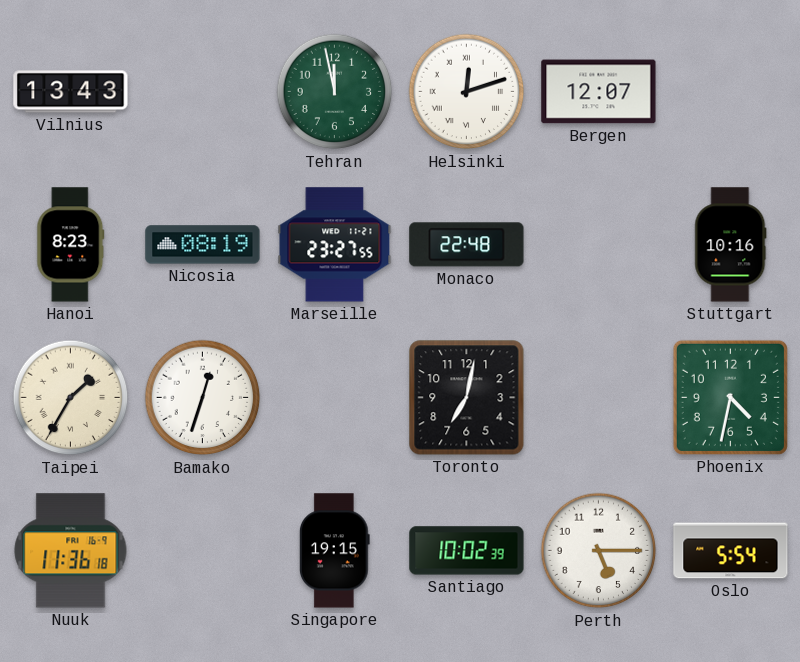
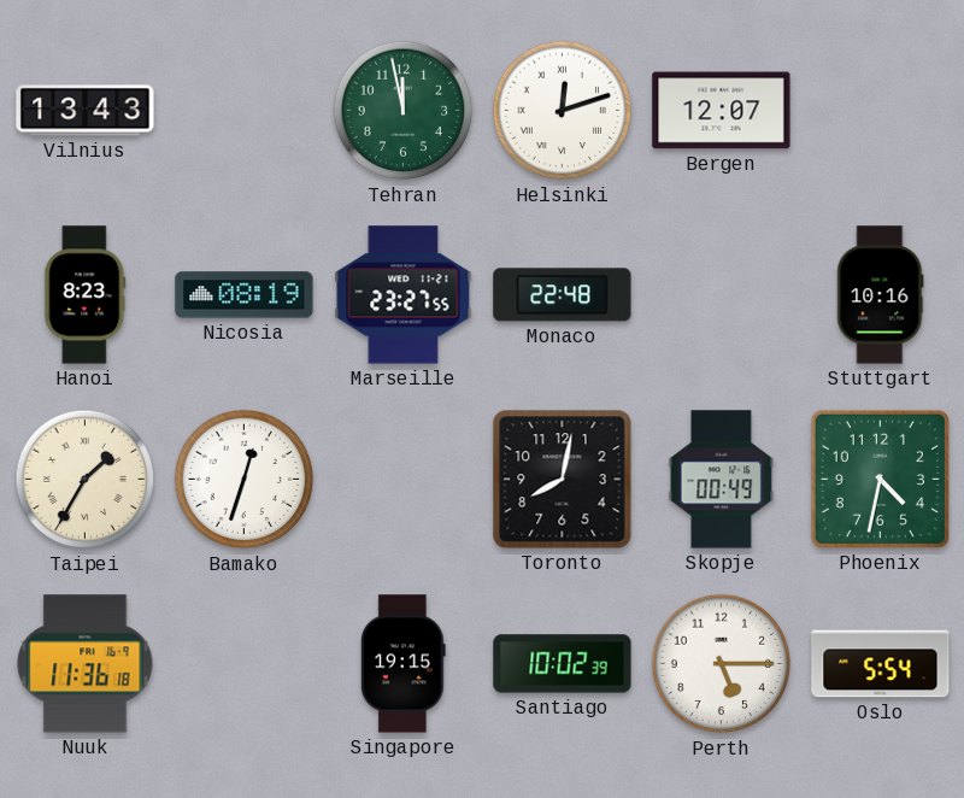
Toronto: 7:02 -> 8:02 (563, 480)
Skopje: none -> 00:49 (722, 480)
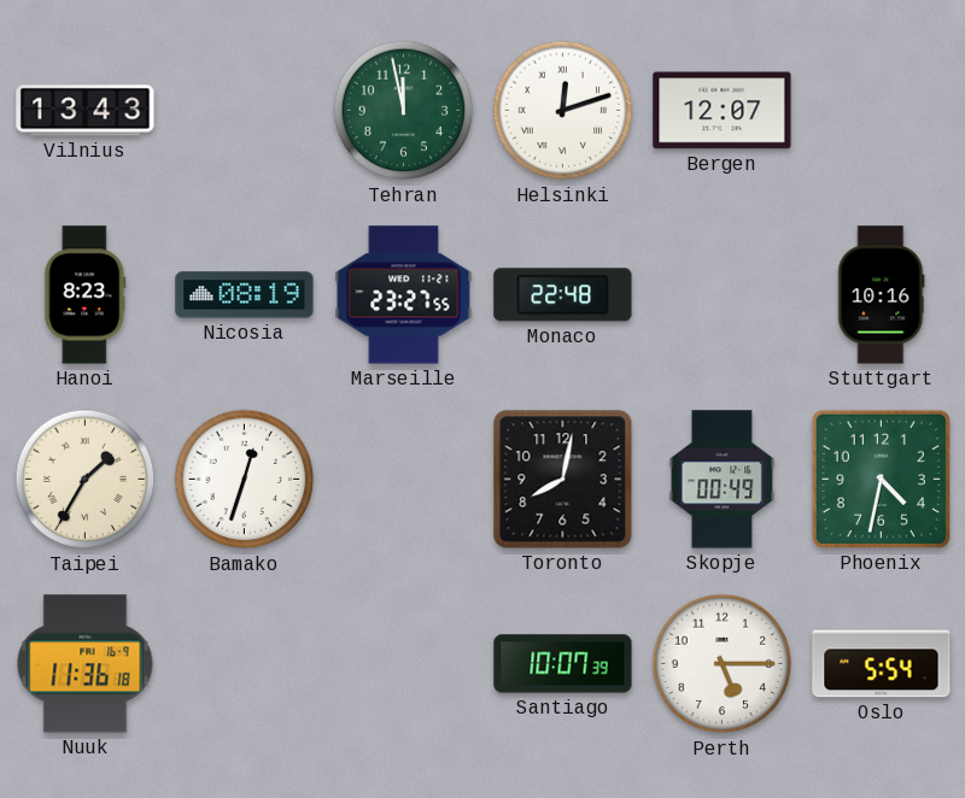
Singapore: 19:15 -> none (402, 664)
Santiago: 10:02 -> 10:07 (563, 664)
